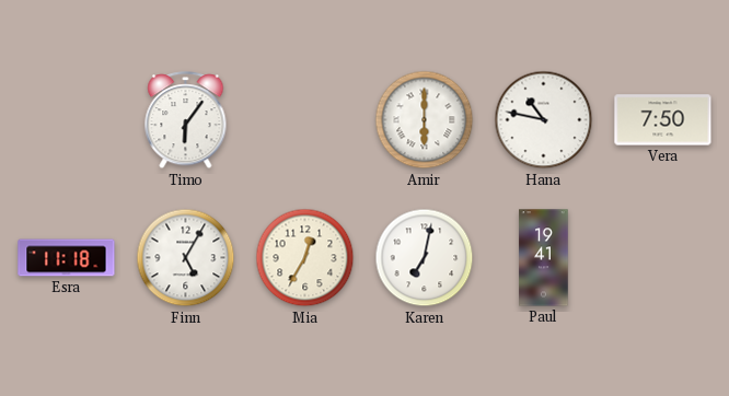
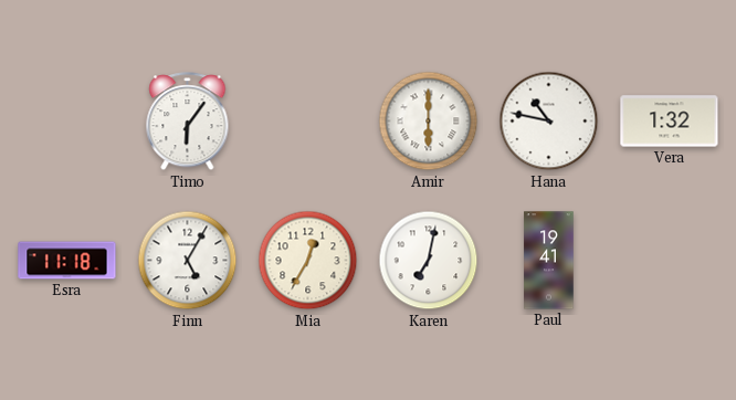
Vera: 7:50 -> 1:32 (670, 122)
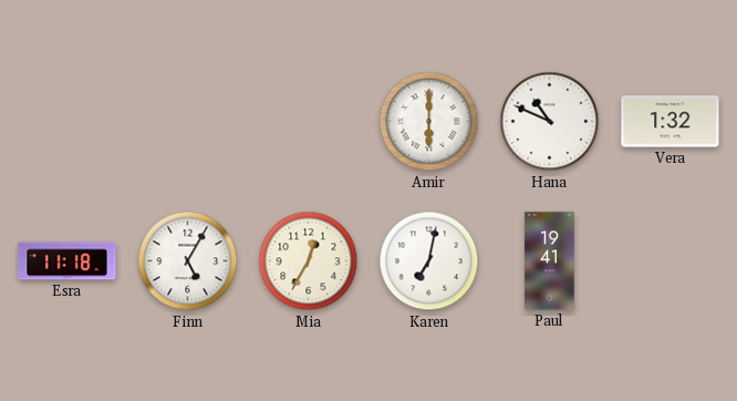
Timo: 6:06 -> none (188, 122)
Hana: 10:47 -> 10:49 (550, 122)
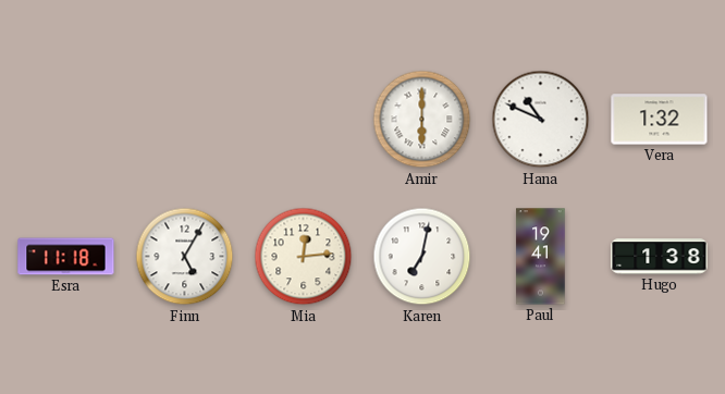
Mia: 12:35 -> 12:14 (304, 257)
Hugo: none -> 1:38 (660, 257)
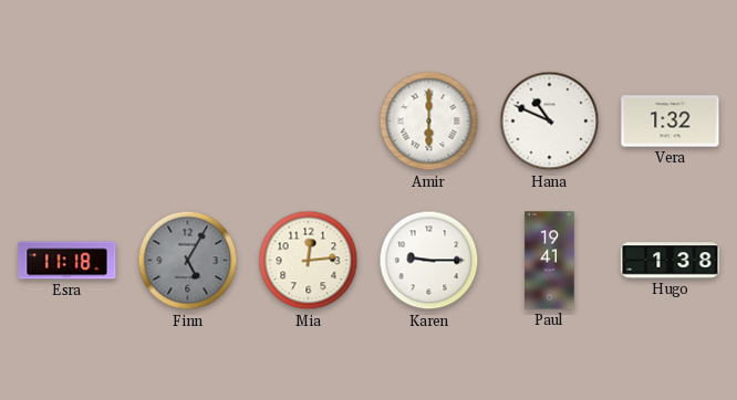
Finn dial: white -> grey (188, 261)
Karen: 7:02 -> 9:15 (429, 261)
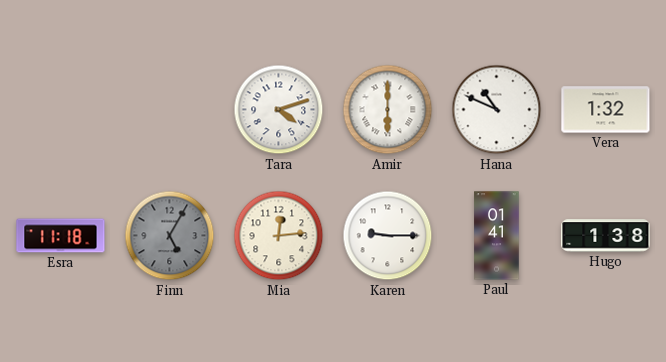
Tara: none -> 4:12 (279, 110)
Paul: 19:41 -> 01:41 (497, 236)
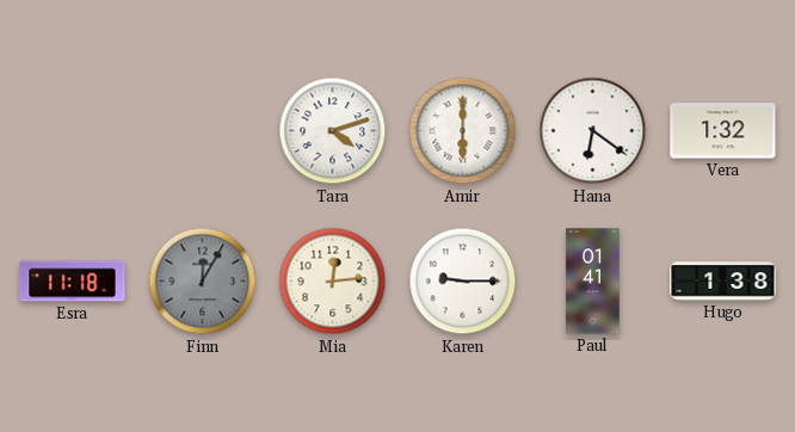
Hana: 10:49 -> 6:21 (593, 131)
Finn: 5:05 -> 12:05 (203, 282)
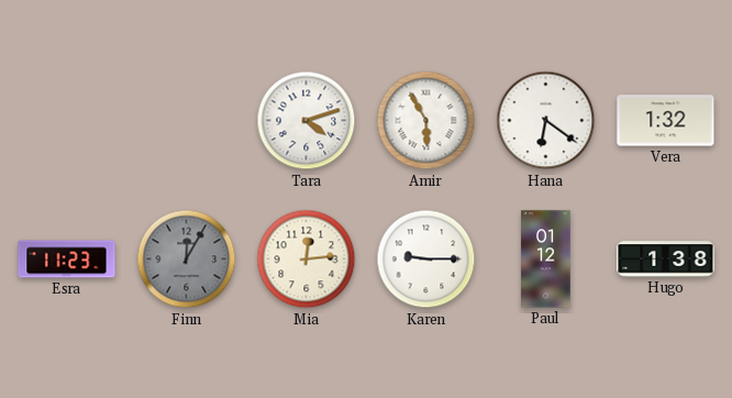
Amir: 6:00 -> 5:55 (426, 121)
Esra: 11:18 -> 11:23 (67, 259)
Paul: 01:41 -> 01:12 (546, 259)
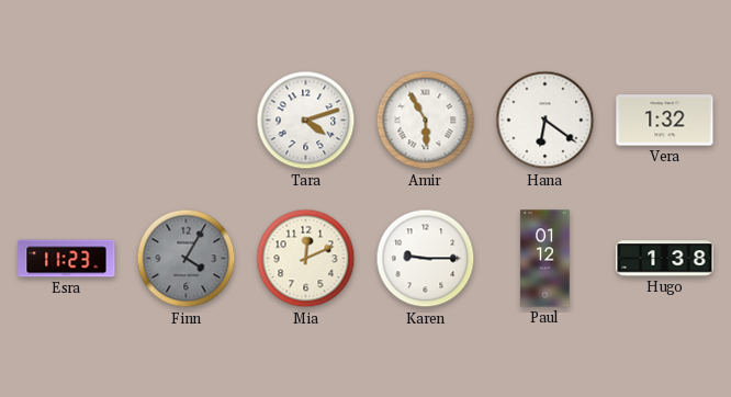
Finn: 12:05 -> 4:05 (187, 259)
Mia: 12:14 -> 12:11 (306, 259)
